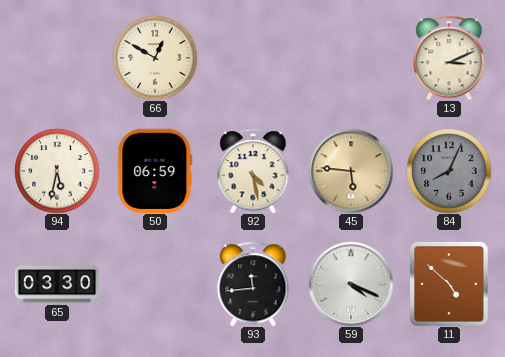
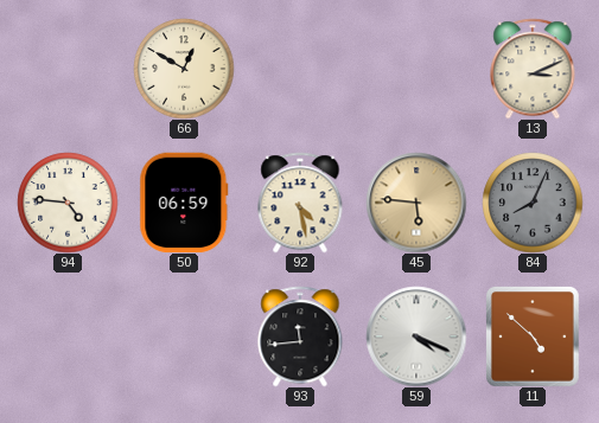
94: 5:32 -> 4:46 (68, 203)
65: 03:30 -> none (57, 284)
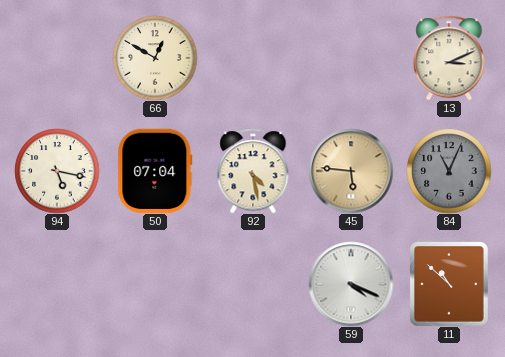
94: 4:46 -> 5:17 (57, 171)
50: 06:59 -> 07:04 (155, 171)
84: 8:04 -> 11:04 (449, 171)
93: 11:44 -> none (300, 337)
11: 4:52 -> 10:52 (450, 284)
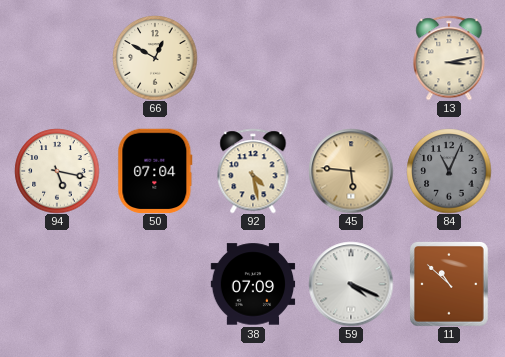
13: 3:11 -> 3:13 (449, 58)
38: none -> 07:09 (253, 284)
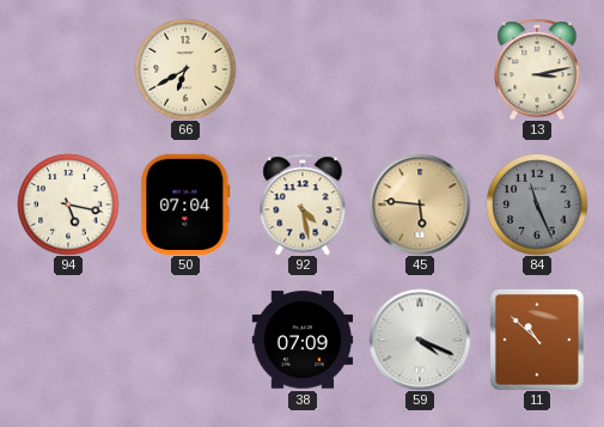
66: 12:50 -> 6:40 (185, 69)
84: 11:04 -> 11:26 (537, 205)
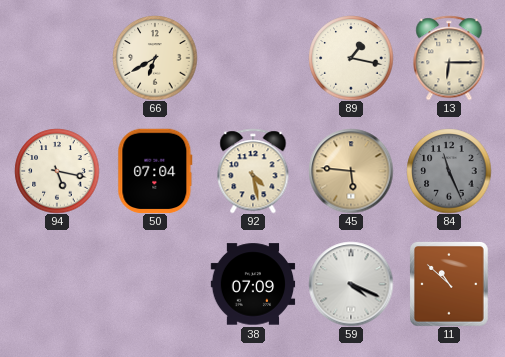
89: none -> 1:17 (351, 58)
13: 3:13 -> 6:15 (449, 58)
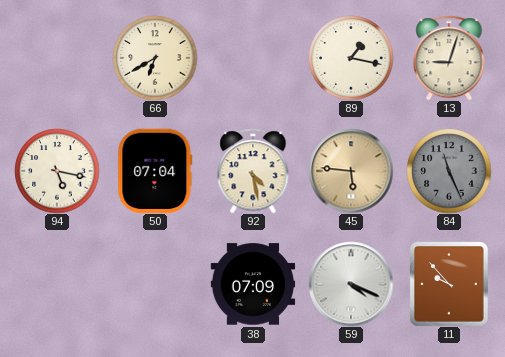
13: 6:15 -> 9:03 (449, 58)
11: 10:52 -> 9:53 (450, 284)
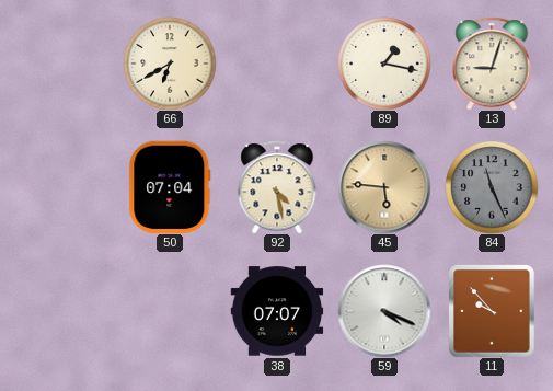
94: 5:17 -> none (57, 171)
38: 07:09 -> 07:07 (277, 311)
